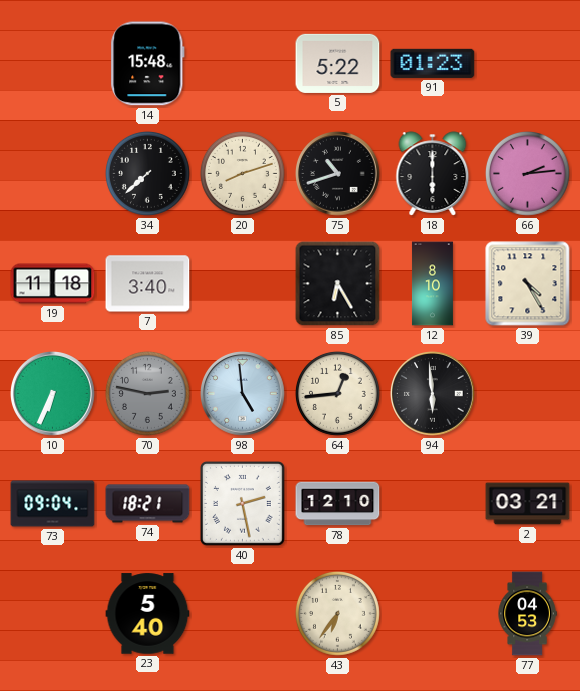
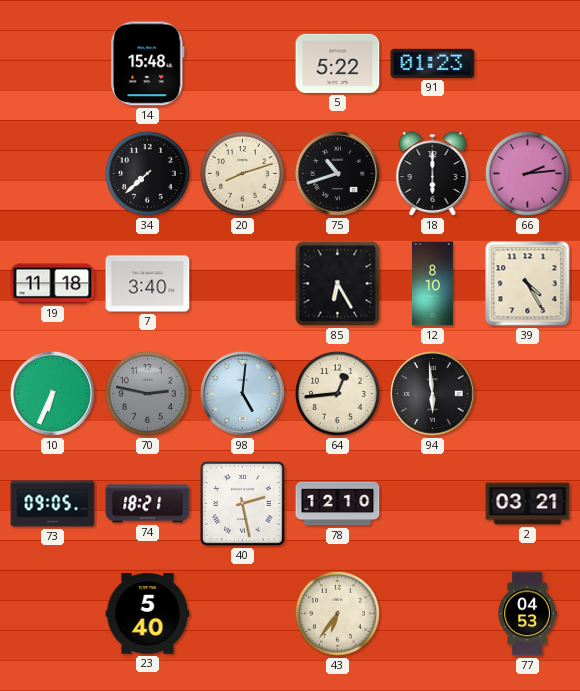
98: 4:59 -> 5:01 (243, 394)
73: 09:04 -> 09:05 (53, 504)
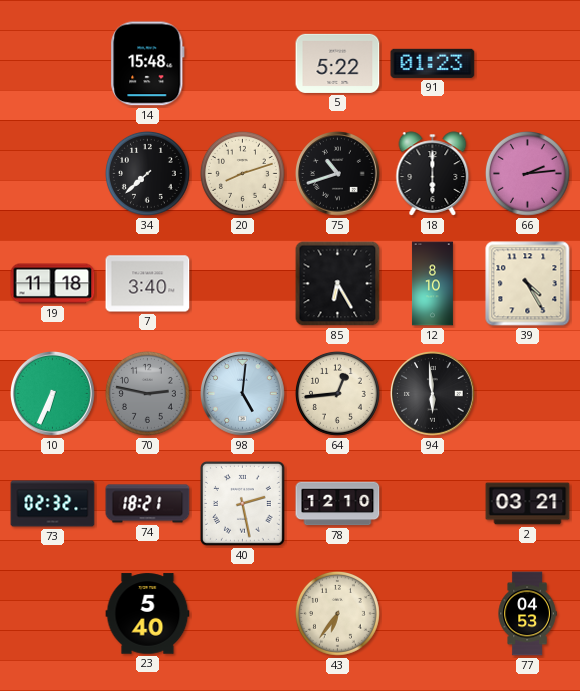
73: 09:05 -> 02:32 (53, 504)
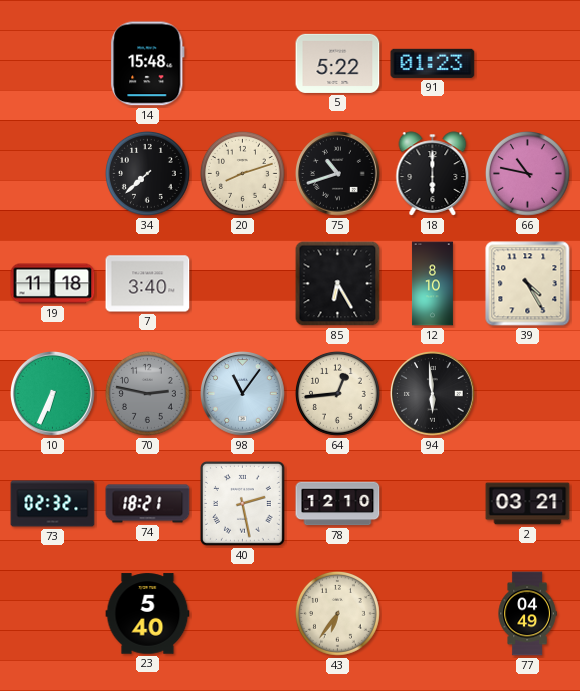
66: 2:14 -> 10:47 (527, 173)
98: 5:01 -> 11:06 (243, 394)
77: 04:53 -> 04:49 (527, 614)
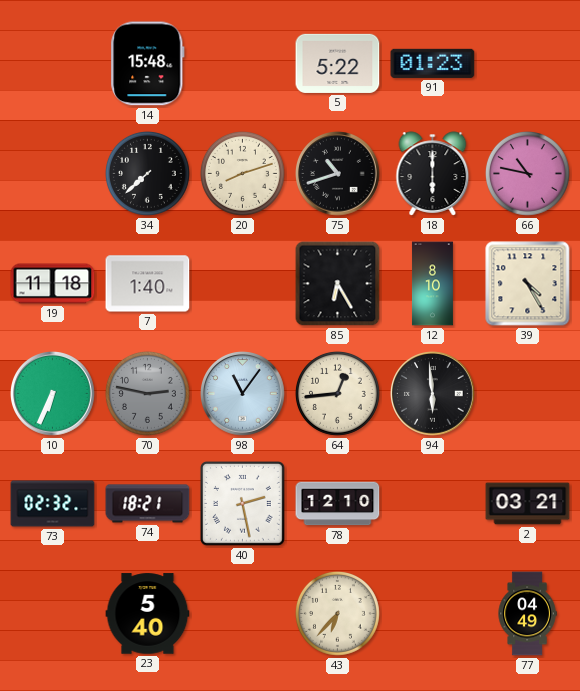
7: 3:40 -> 1:40 (148, 284)
43: 6:36 -> 6:37 (337, 613)
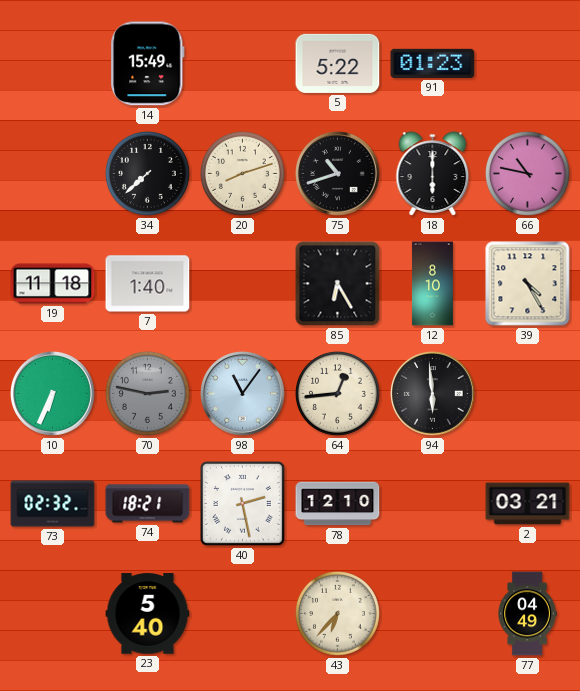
14: 15:48 -> 15:49 (148, 64)
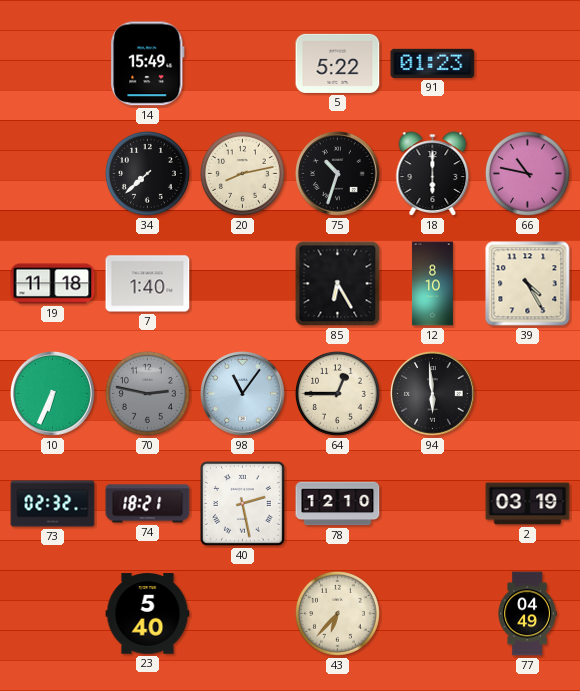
20: 8:12 -> 8:13 (242, 173)
75: 10:42 -> 10:33 (338, 174)
64: 12:44 -> 12:45 (337, 393)
2: 03:21 -> 03:19 (528, 504)
